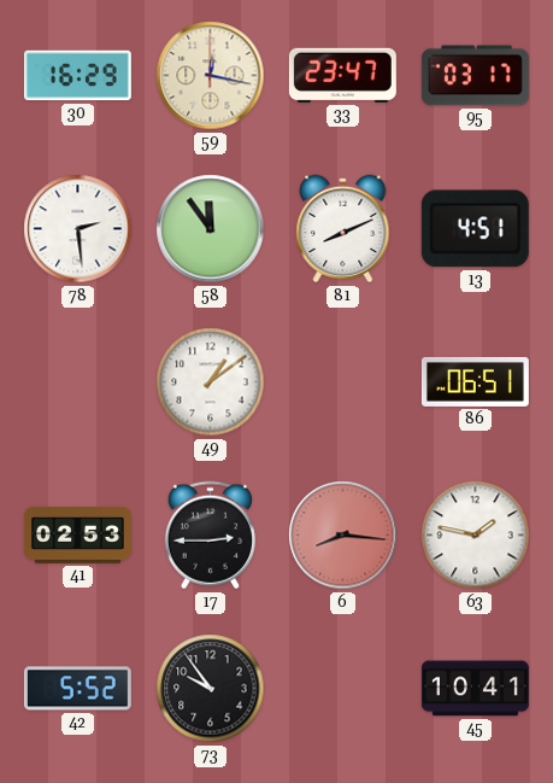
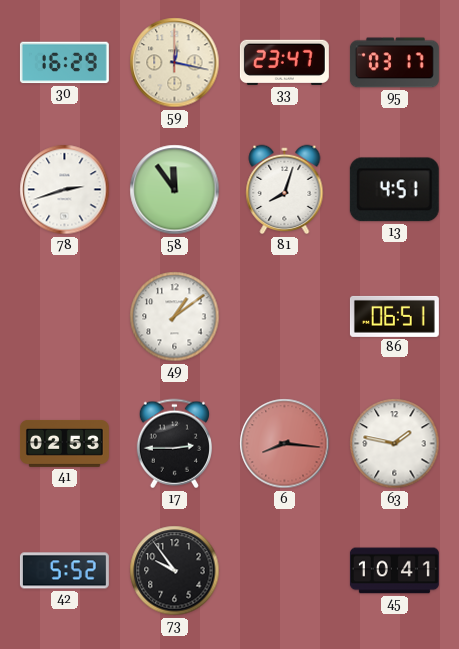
78: 2:29 -> 2:42 (65, 190)
81: 8:11 -> 8:03 (285, 190)
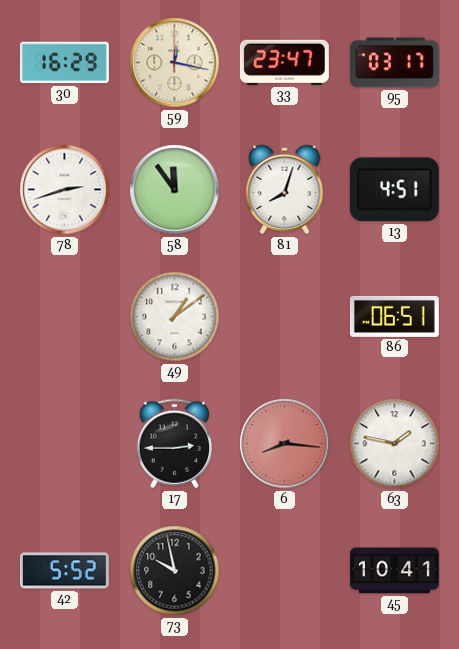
41: 02:53 -> none (64, 443)
73: 9:54 -> 9:58 (175, 571)
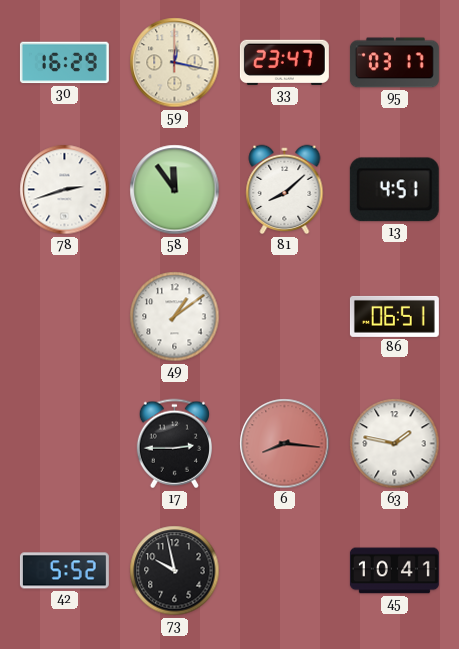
81: 8:03 -> 8:08 (285, 190)
